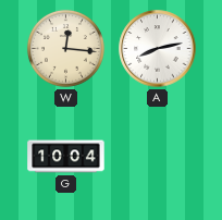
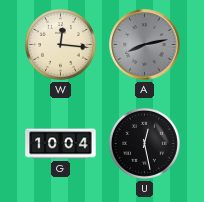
A dial: white -> grey (145, 45)
U: none -> 12:28 (144, 143)
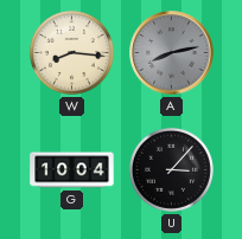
W: 12:16 -> 8:16 (71, 52)
U: 12:28 -> 3:07 (171, 169)
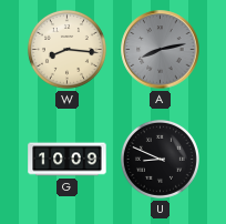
G: 10:04 -> 10:09 (68, 160)
U: 3:07 -> 8:49 (160, 159)
